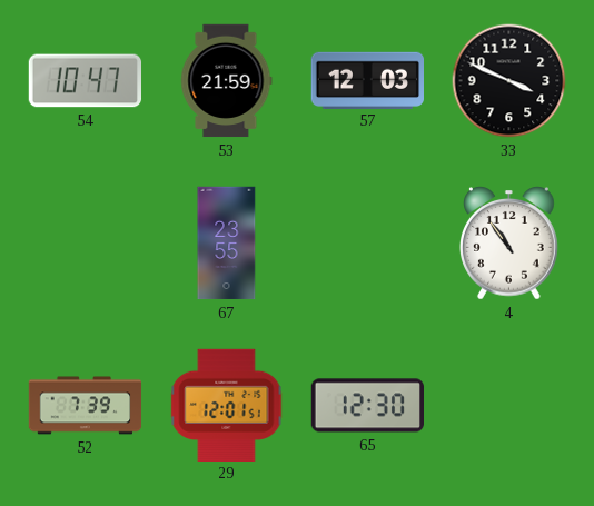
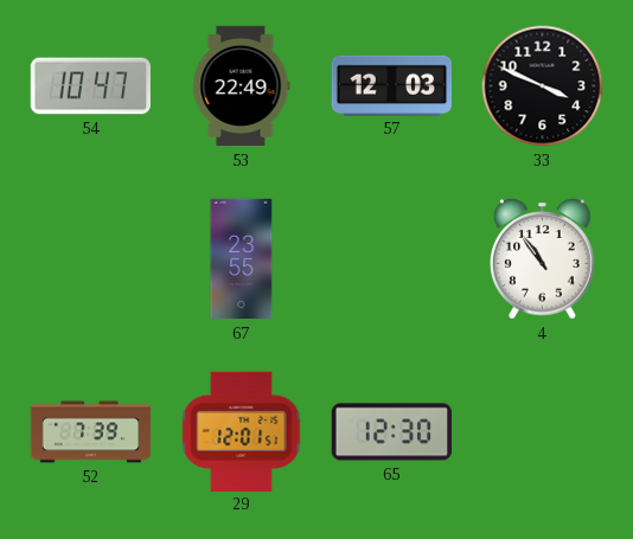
53: 21:59 -> 22:49 (242, 86)
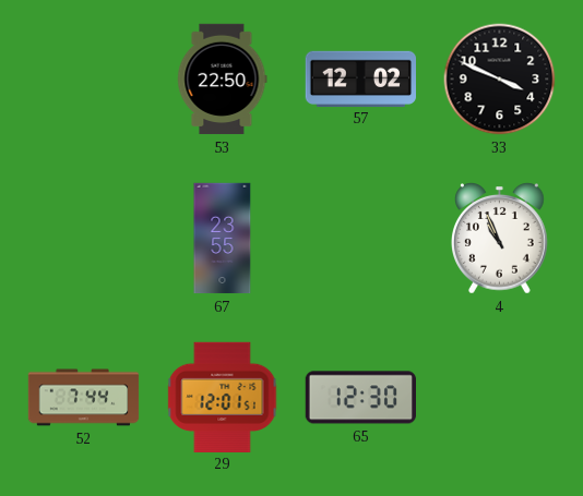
54: 10:47 -> none (90, 86)
53: 22:49 -> 22:50 (223, 80)
57: 12:03 -> 12:02 (360, 78)
4: 10:54 -> 10:56 (500, 239)
52: 7:39 -> 7:44 (84, 398)
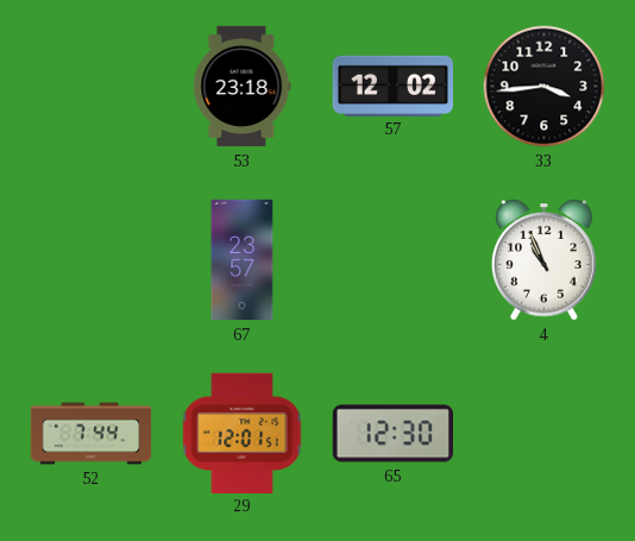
53: 22:50 -> 23:18 (243, 87)
33: 3:49 -> 3:44 (545, 87)
67: 23:55 -> 23:57 (243, 260)
